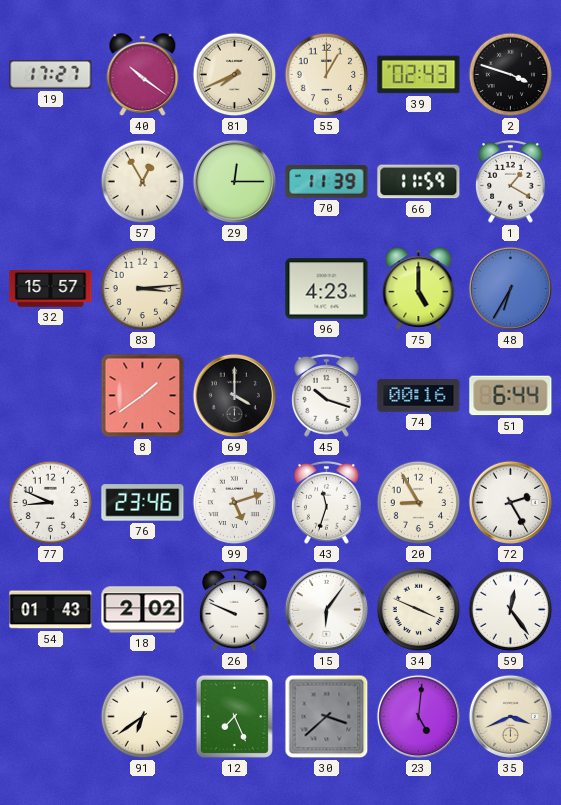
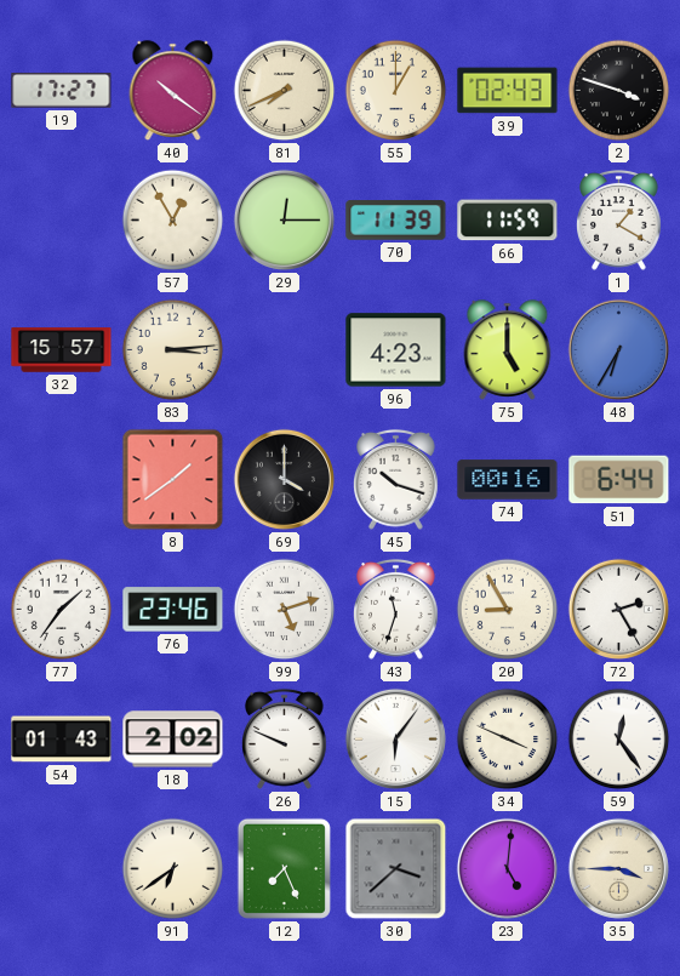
77: 8:49 -> 1:36 (62, 610)
35: 3:41 -> 3:45 (618, 868)
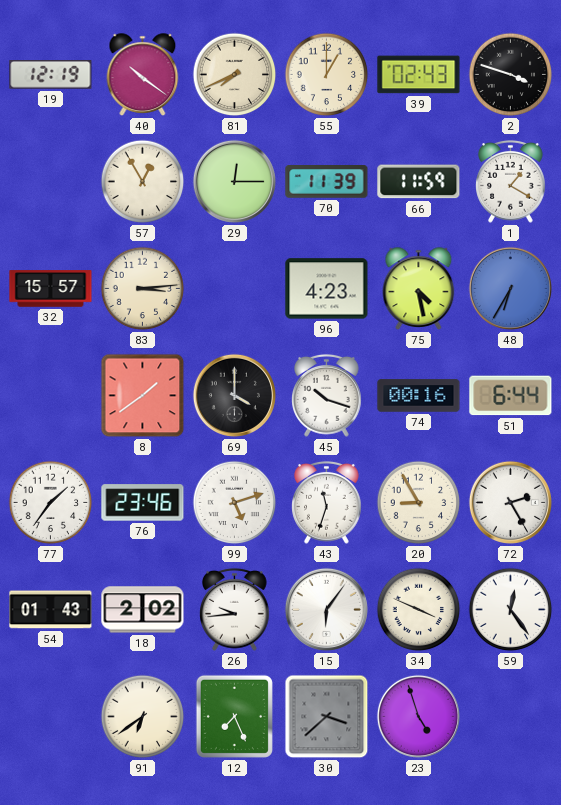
19: 17:27 -> 12:19 (51, 75)
75: 5:00 -> 4:28 (419, 289)
26: 9:49 -> 9:44 (235, 610)
23: 5:01 -> 4:57 (418, 716)
35: 3:45 -> none (618, 868)
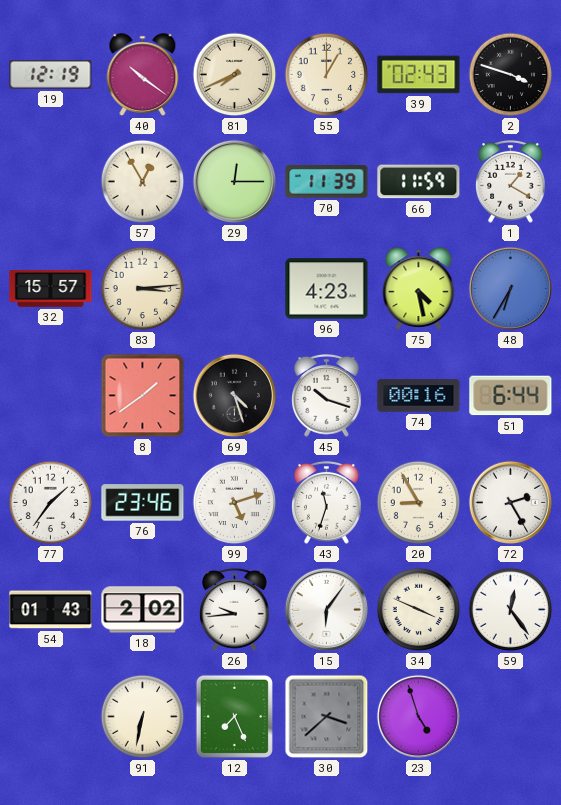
69: 4:00 -> 4:27 (234, 395)
91: 6:39 -> 6:32 (143, 717)
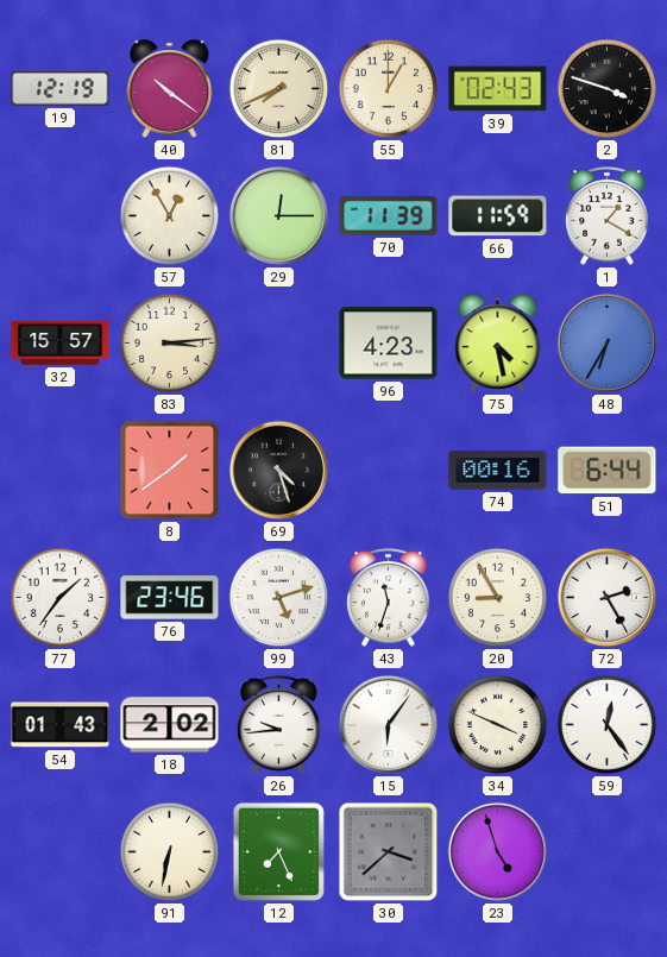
45: 10:18 -> none (327, 396)
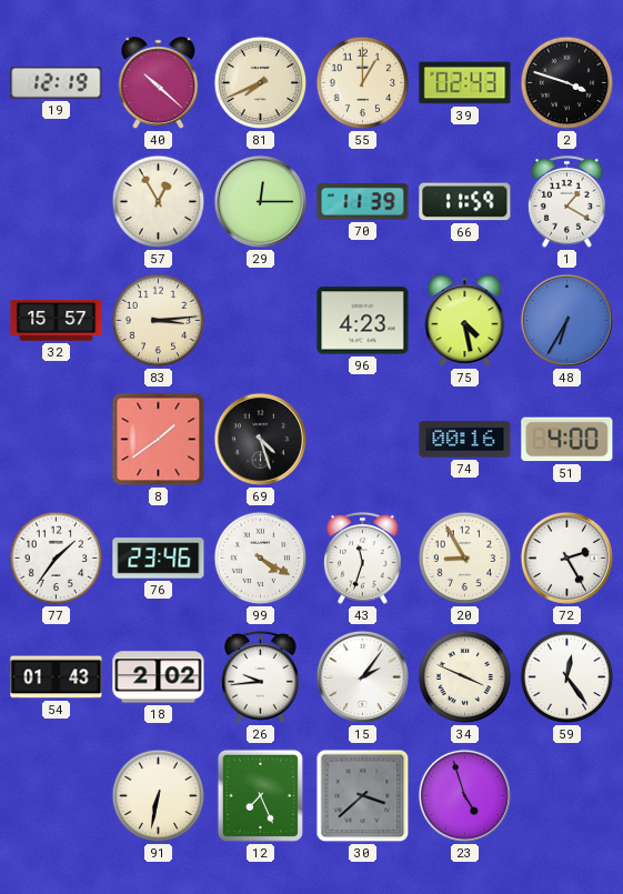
40: 10:21 -> 10:22 (159, 83)
51: 6:44 -> 4:00 (567, 440)
99: 5:12 -> 4:20 (261, 559)
15: 6:06 -> 2:06 (362, 676)
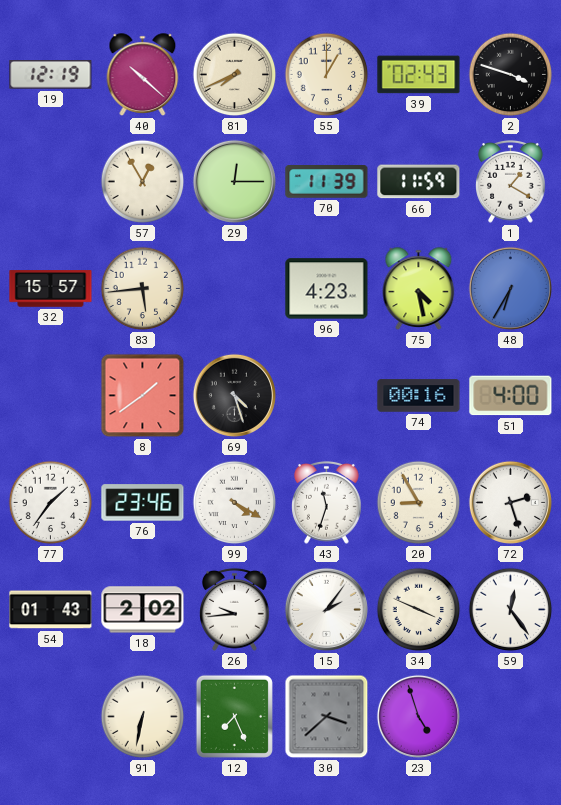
83: 3:14 -> 5:44 (143, 289)
72: 2:25 -> 2:27 (510, 502)
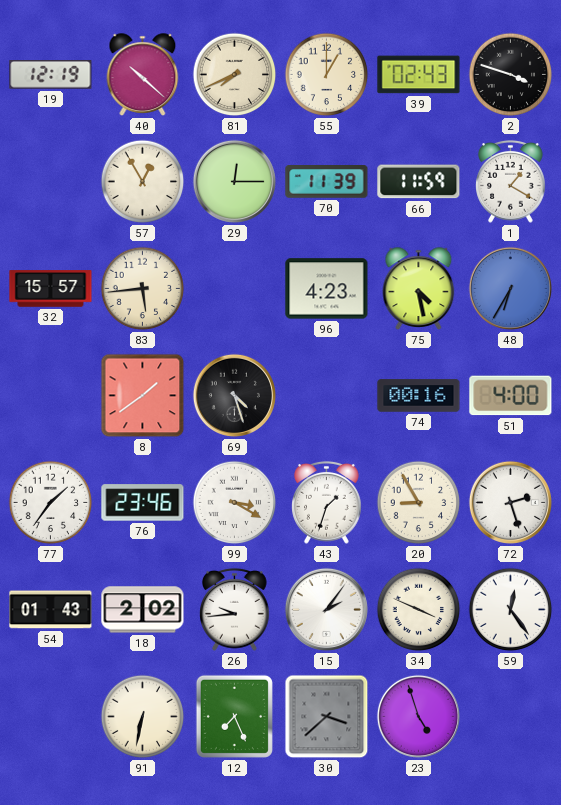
99: 4:20 -> 3:20 (235, 503)
43: 11:33 -> 1:33 (327, 503)
